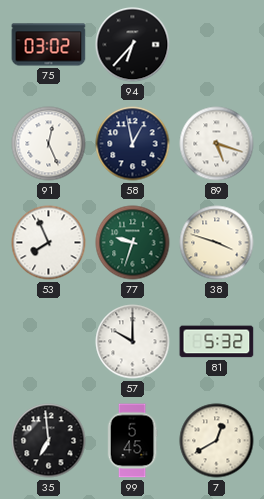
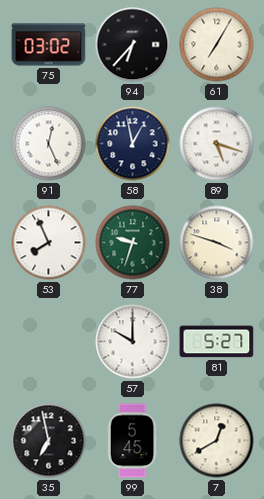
61: none -> 7:05 (217, 45)
81: 5:32 -> 5:27 (217, 342)
35: 6:59 -> 6:58 (49, 441)
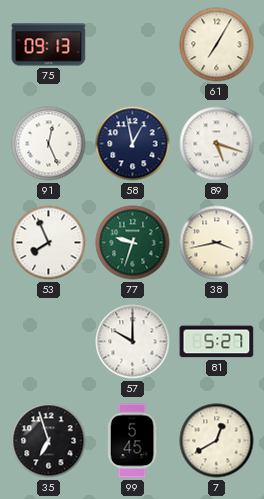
75: 03:02 -> 09:13 (49, 45)
94: 6:37 -> none (133, 45)
38: 3:48 -> 3:43 (217, 243)
35: 6:58 -> 6:57 (49, 441)
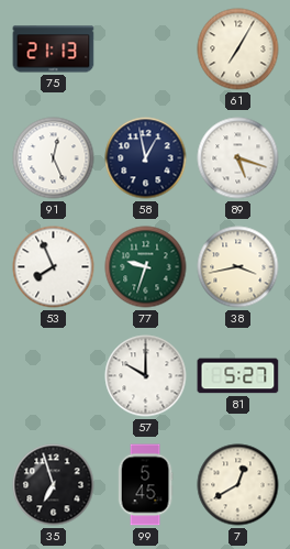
75: 09:13 -> 21:13 (54, 50)
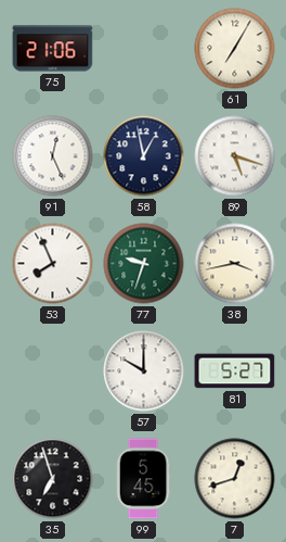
75: 21:13 -> 21:06 (53, 49)
7: 12:40 -> 12:42 (235, 479)
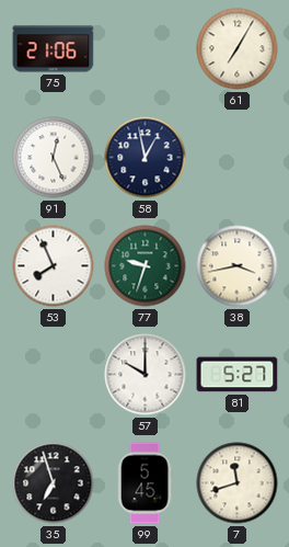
89: 5:18 -> none (235, 156)
7: 12:42 -> 11:42 (238, 483)
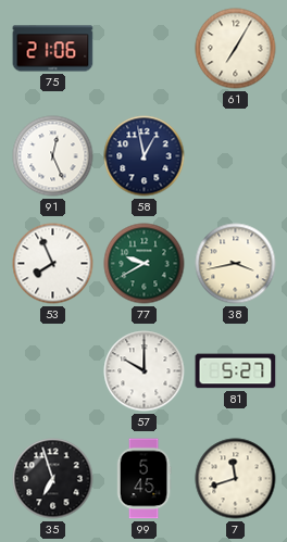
77: 9:33 -> 9:40 (145, 264)
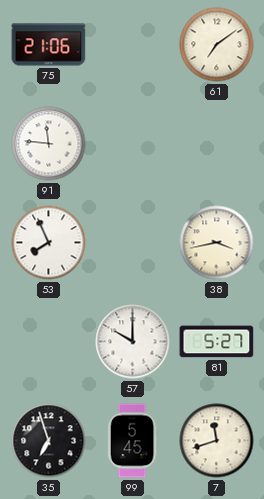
61: 7:05 -> 7:09 (217, 45)
91: 12:26 -> 11:46 (49, 144)
58: 12:58 -> none (145, 156)
77: 9:40 -> none (145, 264)
